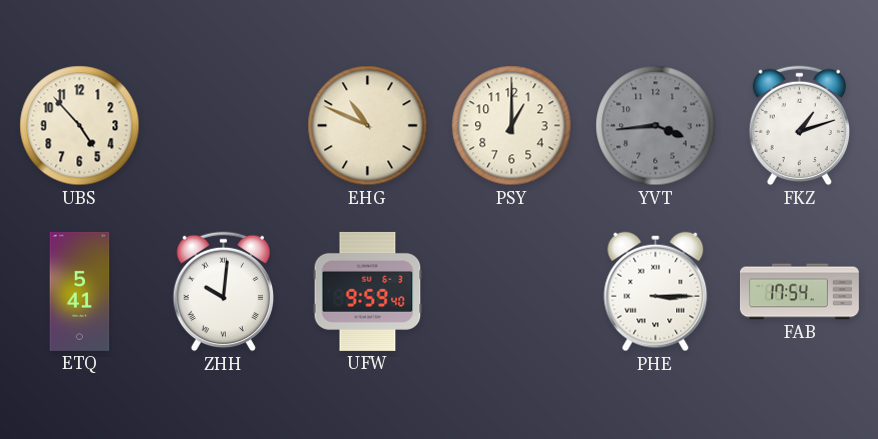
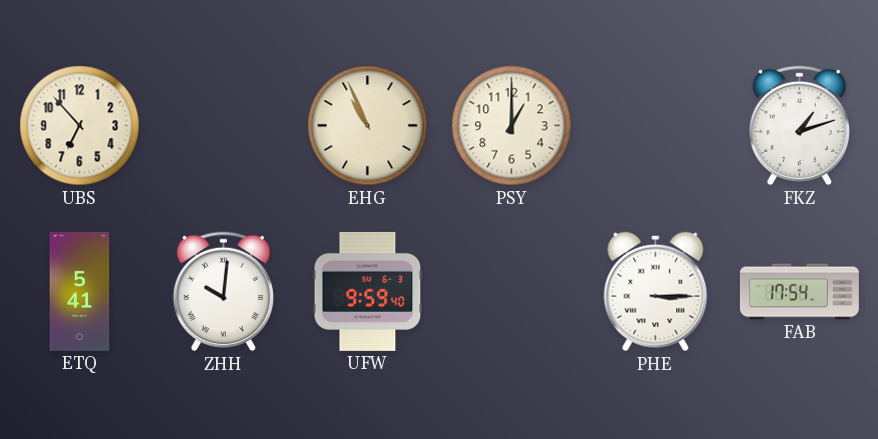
UBS: 4:53 -> 6:53 (80, 126)
EHG: 10:49 -> 10:56 (368, 126)
YVT: 3:44 -> none (656, 126)
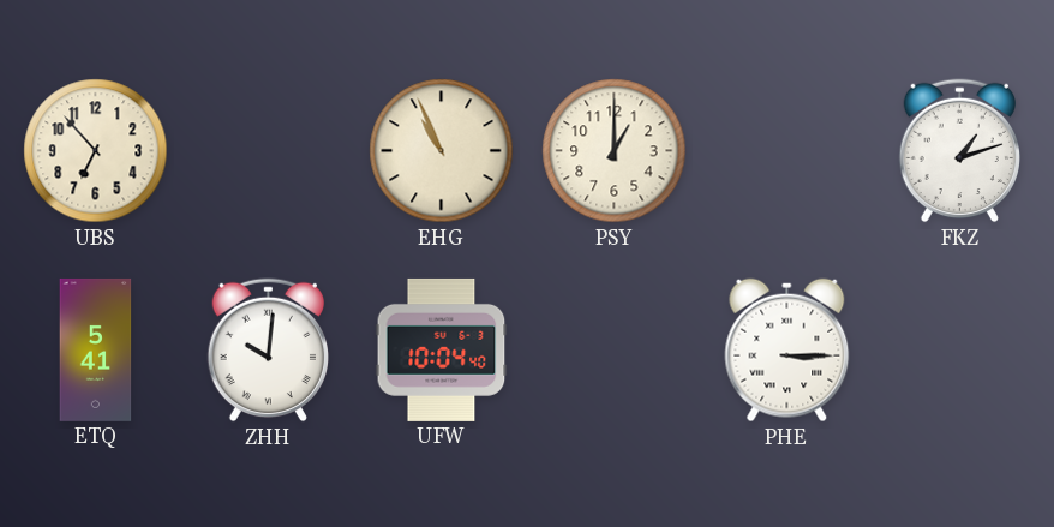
UFW: 9:59 -> 10:04 (442, 349)
FAB: 17:54 -> none (799, 292)
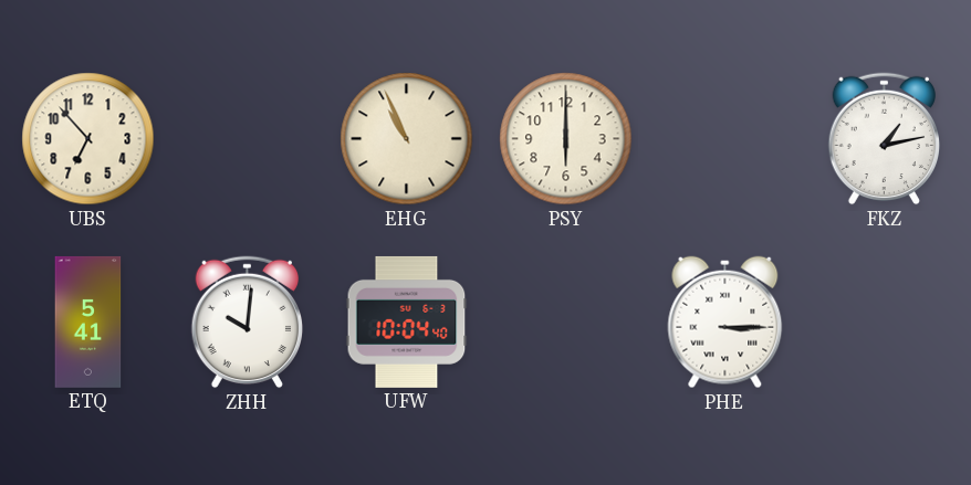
PSY: 1:00 -> 6:00 (566, 139)
FKZ: 1:12 -> 1:13 (884, 139)
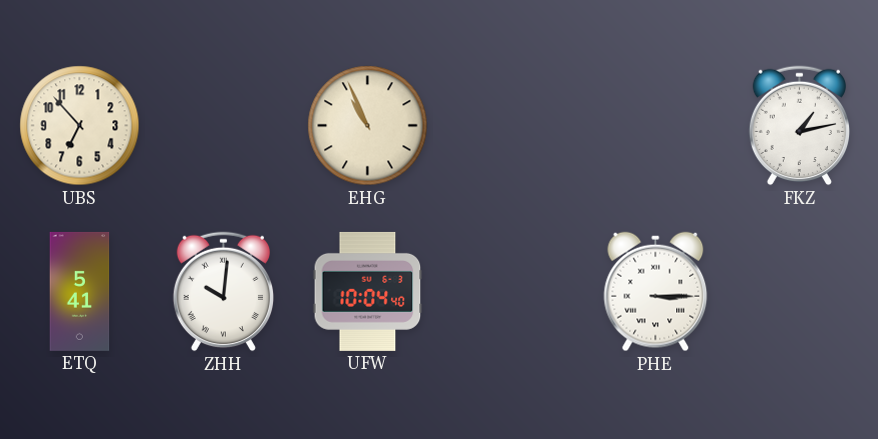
PSY: 6:00 -> none (566, 139)
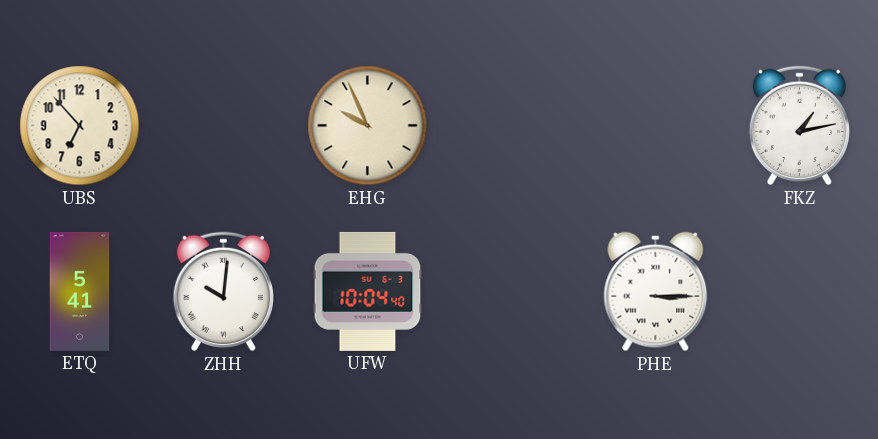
EHG: 10:56 -> 9:56 (368, 126)
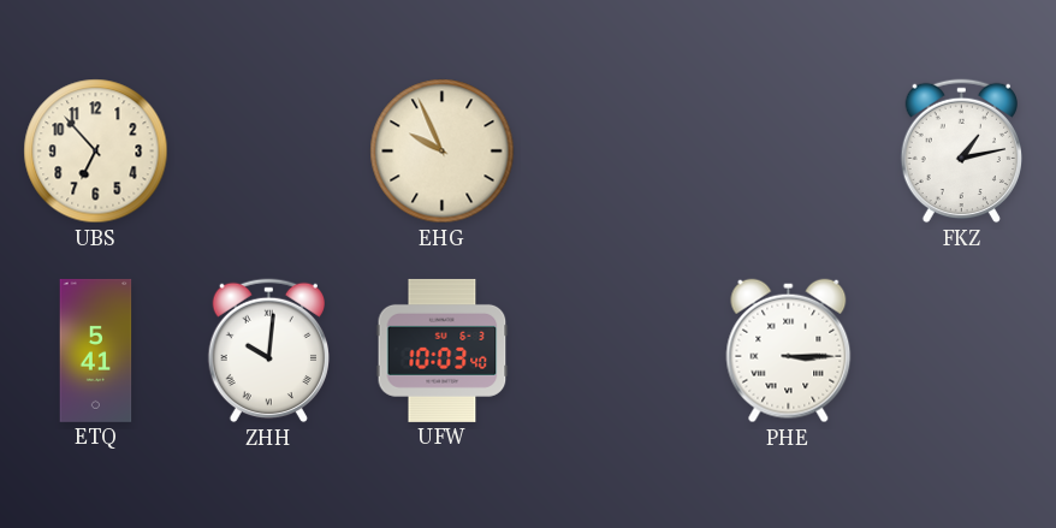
UFW: 10:04 -> 10:03 (443, 350)
